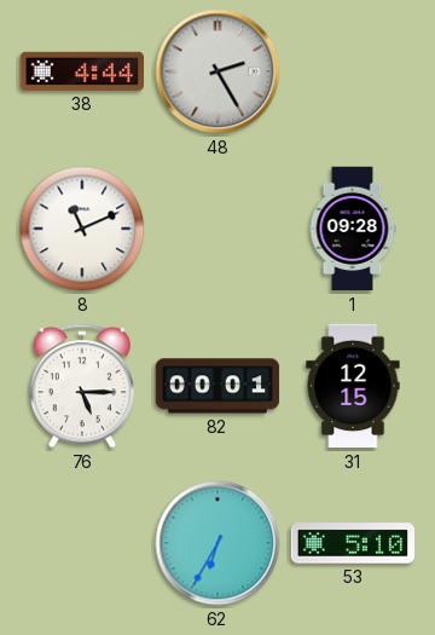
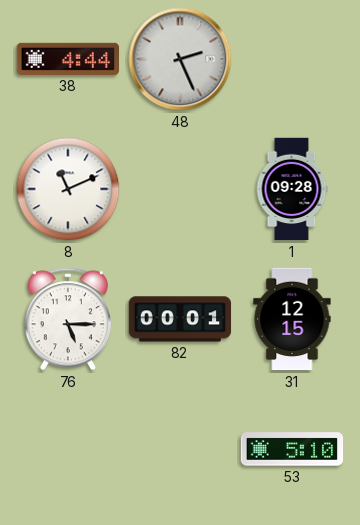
48: 2:25 -> 2:26 (180, 59)
62: 6:35 -> none (217, 543)
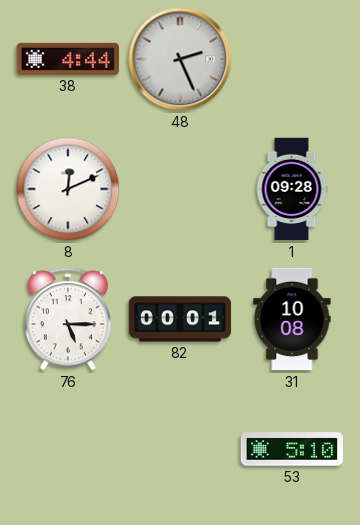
8: 11:11 -> 12:11 (68, 189)
31: 12:15 -> 10:08 (292, 319)
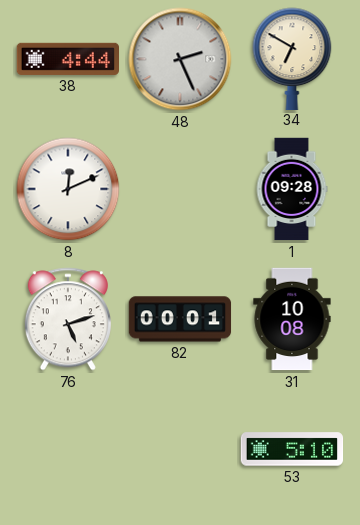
34: none -> 6:50 (292, 58)
76: 5:15 -> 5:12 (68, 319)
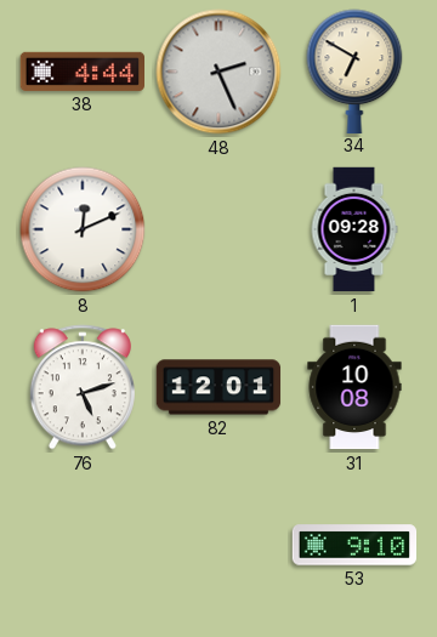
82: 00:01 -> 12:01 (218, 387)
53: 5:10 -> 9:10 (354, 545)
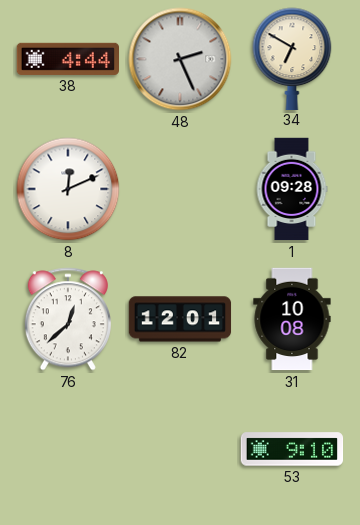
76: 5:12 -> 12:38 (68, 319)
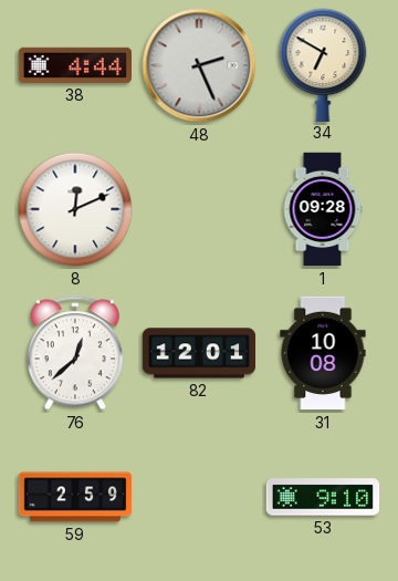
59: none -> 2:59 (75, 497)
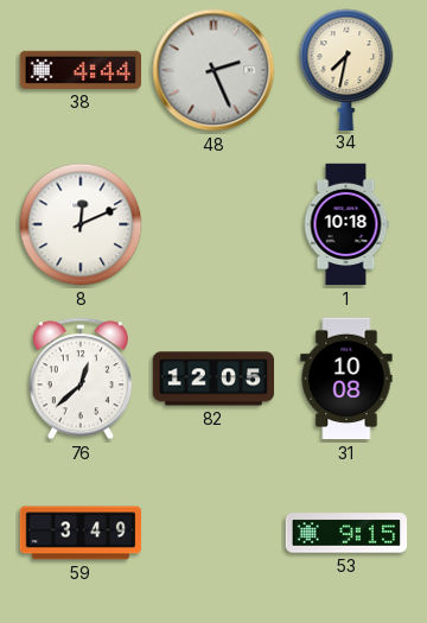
34: 6:50 -> 7:32 (346, 69)
1: 09:28 -> 10:18 (346, 224)
82: 12:01 -> 12:05 (213, 379)
59: 2:59 -> 3:49 (81, 533)
53: 9:10 -> 9:15 (346, 533)
